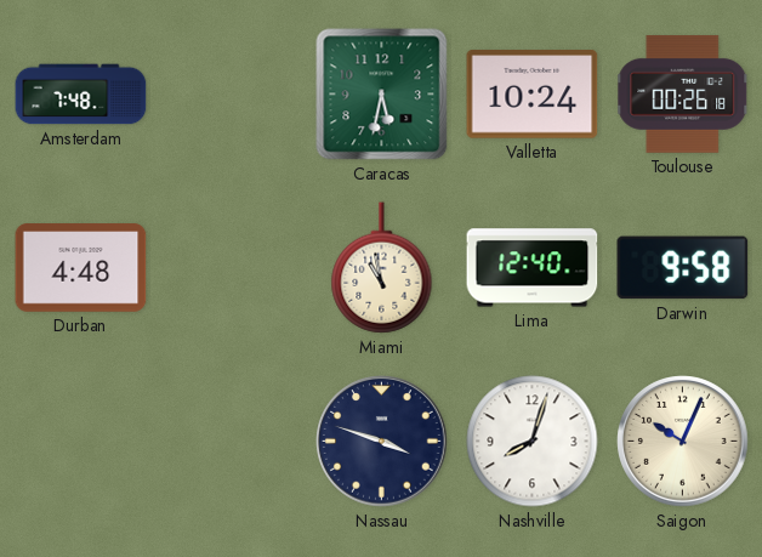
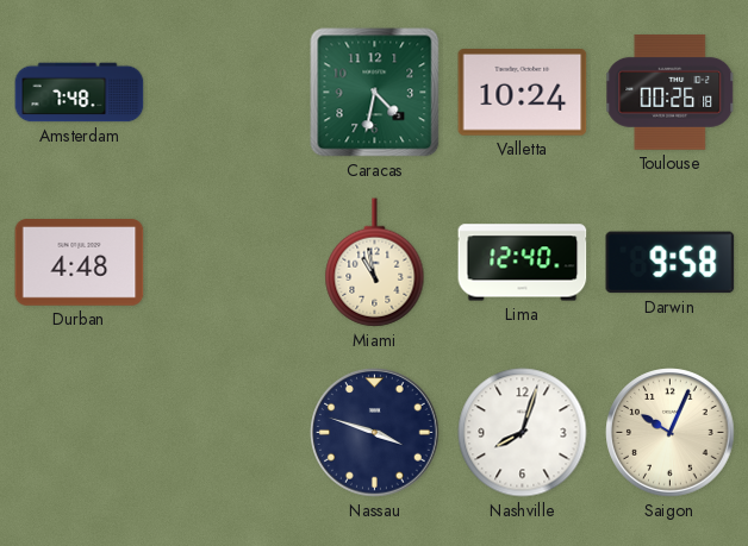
Caracas: 5:32 -> 4:32 (375, 93)
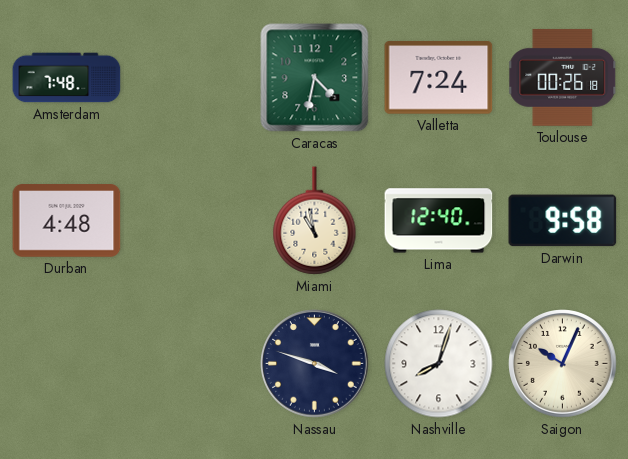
Valletta: 10:24 -> 7:24 (439, 78)
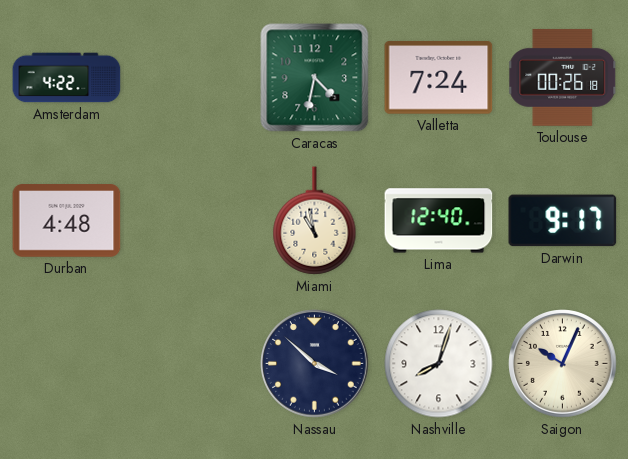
Amsterdam: 7:48 -> 4:22 (67, 78)
Darwin: 9:58 -> 9:17 (563, 221)
Nassau: 3:48 -> 3:52 (315, 364)
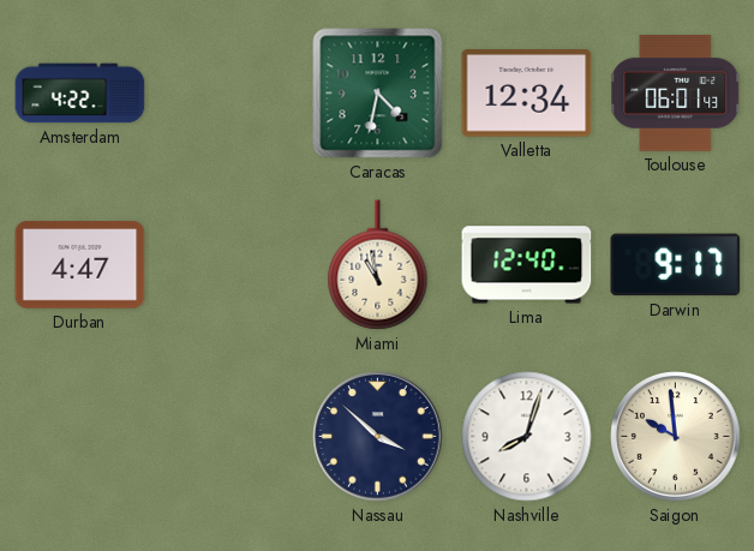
Valletta: 7:24 -> 12:34 (527, 94)
Toulouse: 00:26 -> 06:01 (676, 92)
Durban: 4:48 -> 4:47 (80, 265)
Saigon: 10:04 -> 9:59 (676, 437)
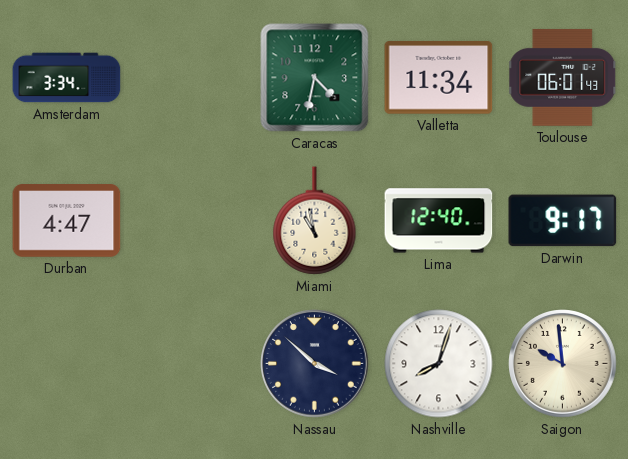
Amsterdam: 4:22 -> 3:34 (67, 78)
Valletta: 12:34 -> 11:34 (439, 78)
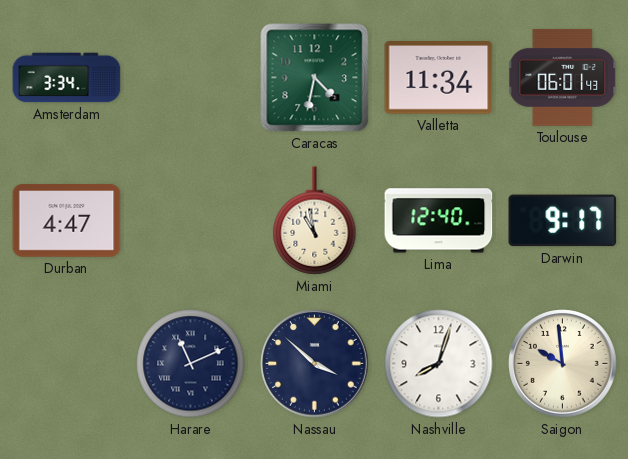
Harare: none -> 11:11 (191, 364)
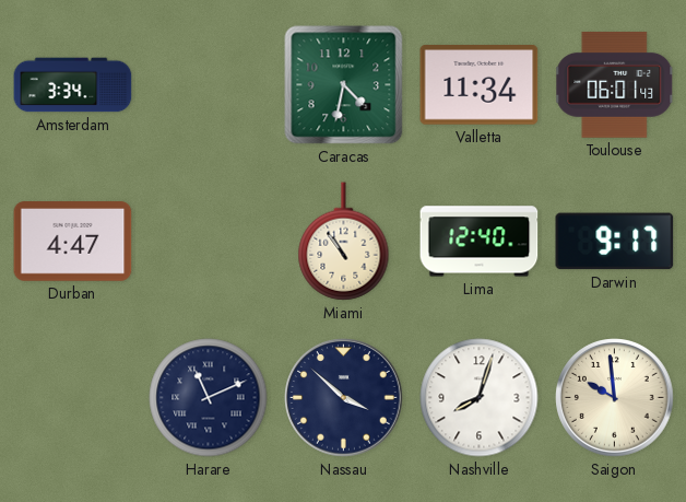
Miami: 10:58 -> 10:54 (344, 242)
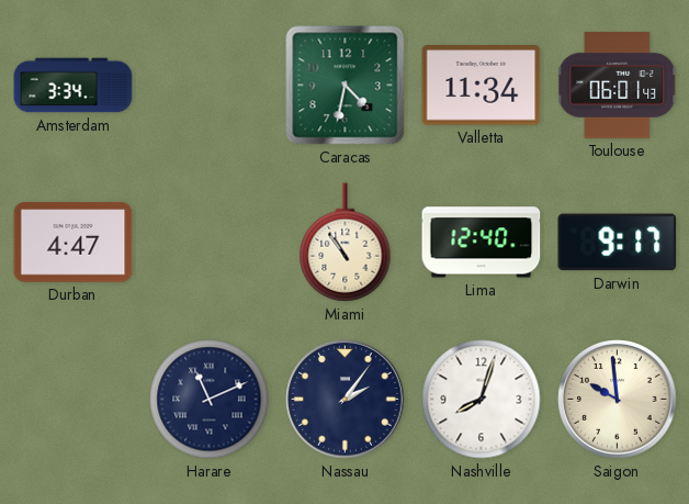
Nassau: 3:52 -> 2:06 (346, 400)
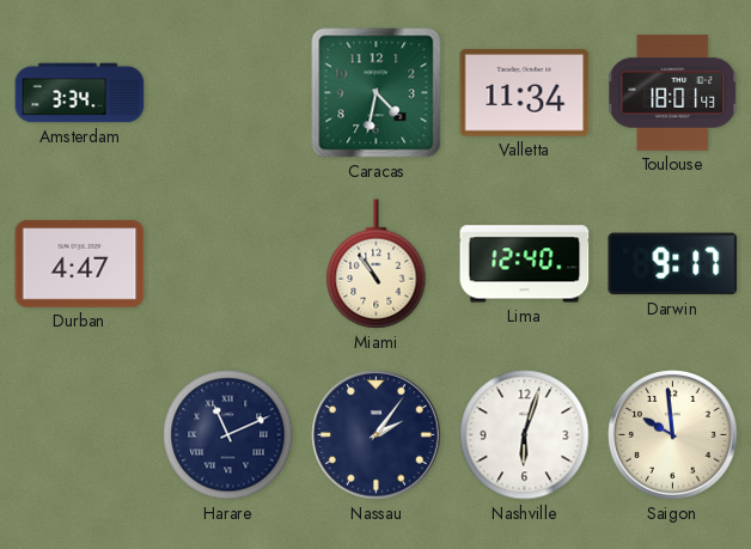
Toulouse: 06:01 -> 18:01 (673, 92)
Nashville: 8:03 -> 6:03 (525, 435)
